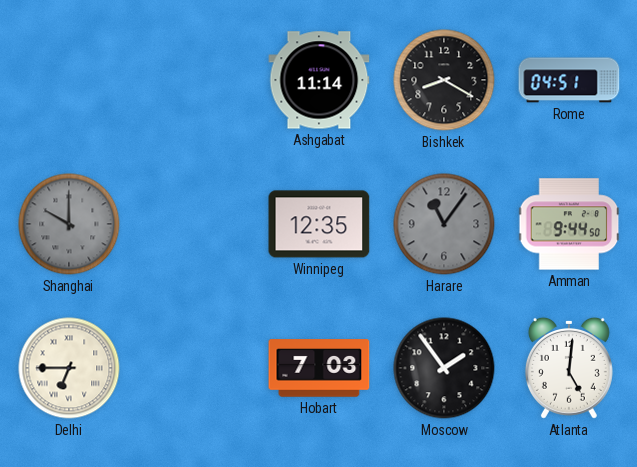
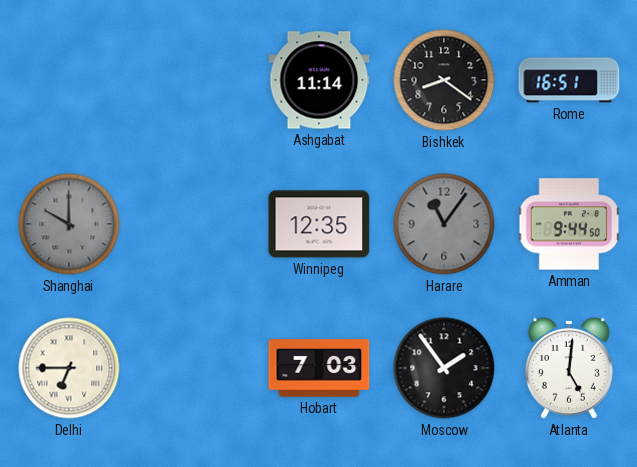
Bishkek: 8:20 -> 8:21 (444, 80)
Rome: 04:51 -> 16:51 (569, 80)
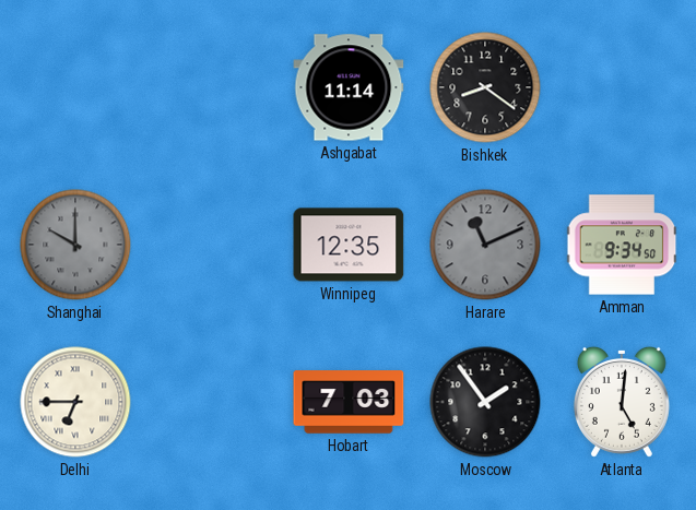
Rome: 16:51 -> none (569, 80)
Harare: 11:06 -> 11:11 (485, 245)
Amman: 9:44 -> 9:34 (622, 245)
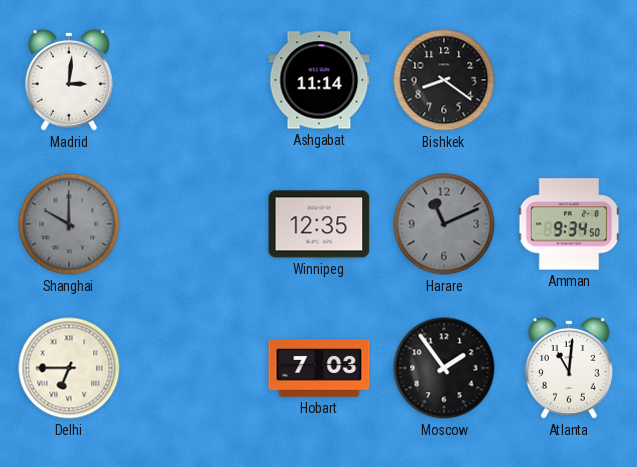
Madrid: none -> 3:01 (69, 80)
Atlanta: 5:01 -> 11:01 (569, 368)
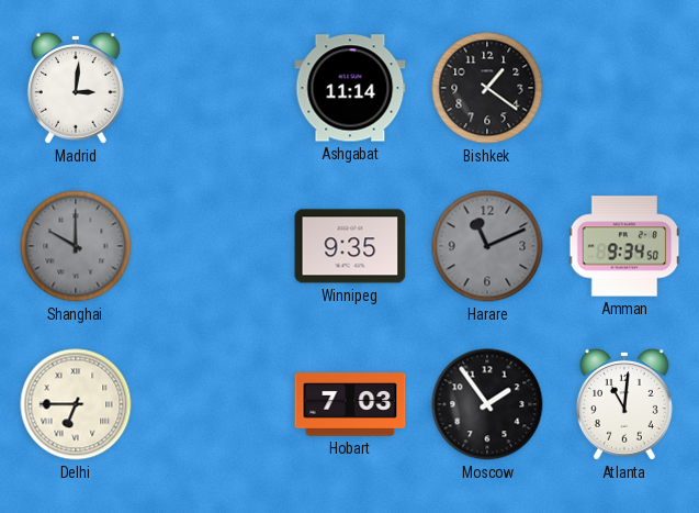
Bishkek: 8:21 -> 1:21 (487, 88)
Winnipeg: 12:35 -> 9:35 (350, 246)
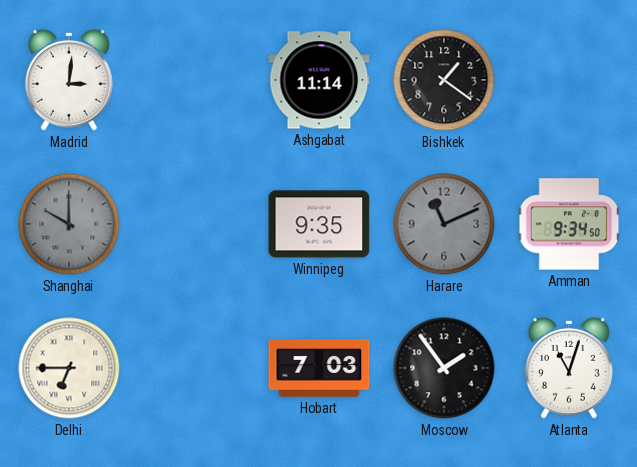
Atlanta: 11:01 -> 11:03 (569, 368)
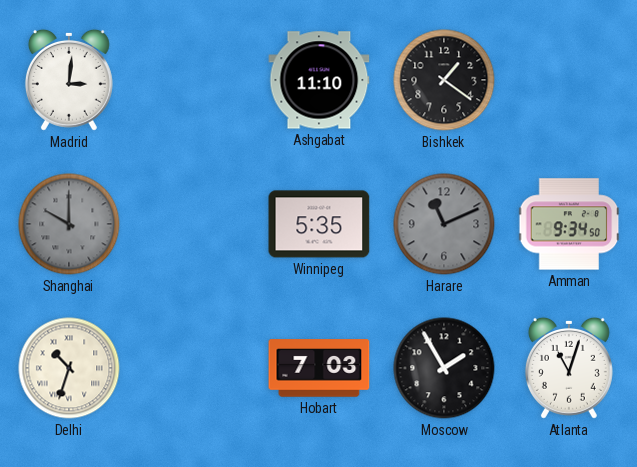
Ashgabat: 11:14 -> 11:10 (319, 80)
Winnipeg: 9:35 -> 5:35 (319, 224)
Delhi: 6:45 -> 10:33 (69, 368)
Moscow: 1:54 -> 1:55 (444, 368)
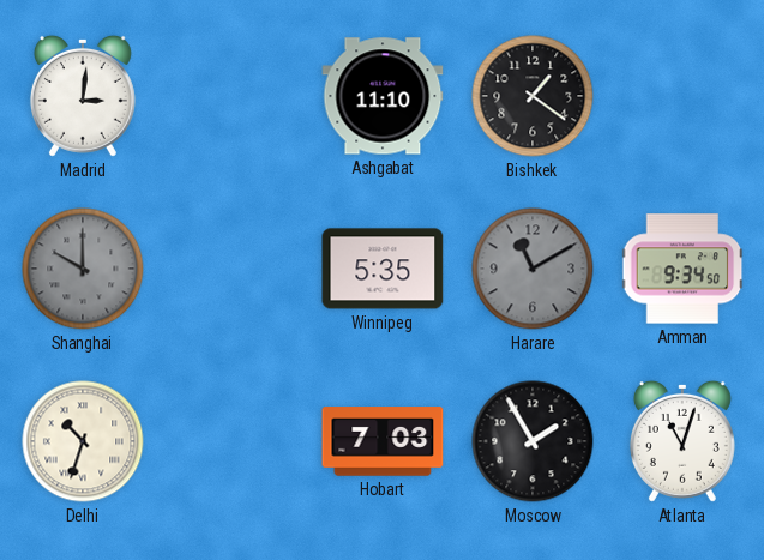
Harare: 11:11 -> 11:10 (533, 269)
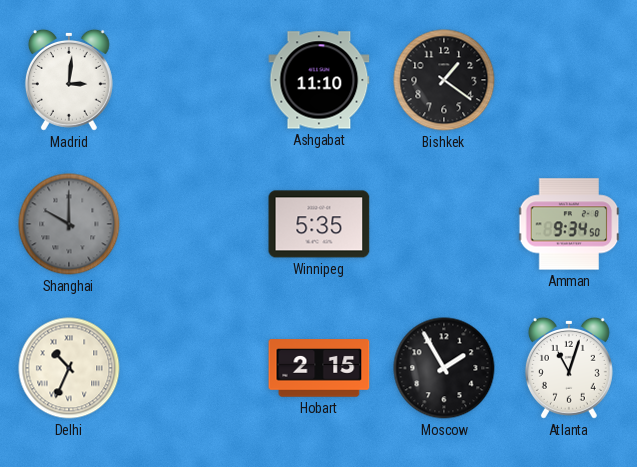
Harare: 11:10 -> none (533, 269)
Delhi: 10:33 -> 10:34 (69, 368)
Hobart: 7:03 -> 2:15 (319, 368)
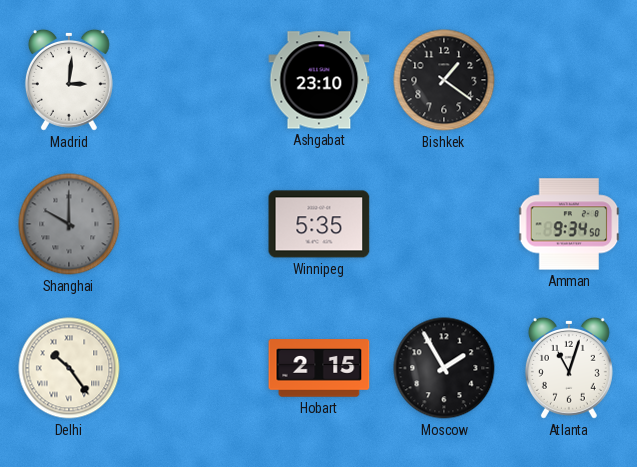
Ashgabat: 11:10 -> 23:10 (319, 80)
Delhi: 10:34 -> 10:24 (69, 368)
